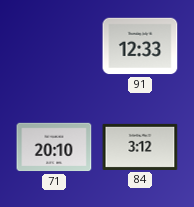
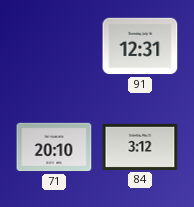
91: 12:33 -> 12:31 (140, 46)
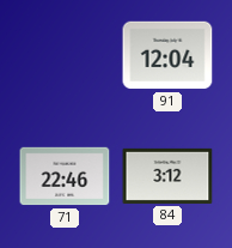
91: 12:31 -> 12:04 (167, 55)
71: 20:10 -> 22:46 (65, 176)
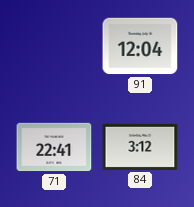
71: 22:46 -> 22:41 (54, 147)
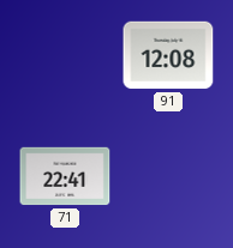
91: 12:04 -> 12:08 (168, 55)
84: 3:12 -> none (140, 147)
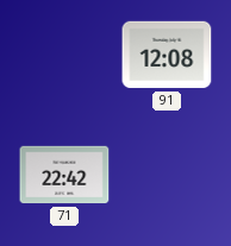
71: 22:41 -> 22:42 (64, 175)
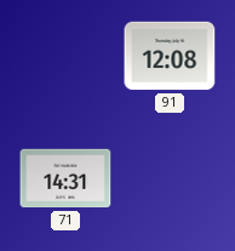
71: 22:42 -> 14:31 (65, 178)
